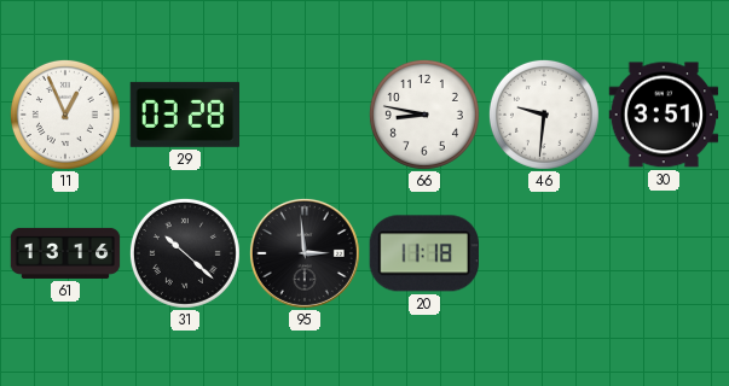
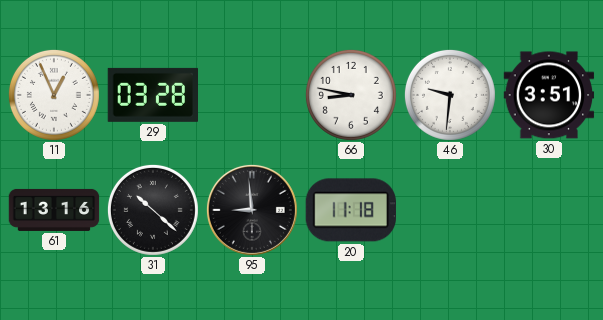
95: 2:59 -> 8:59 (252, 210)
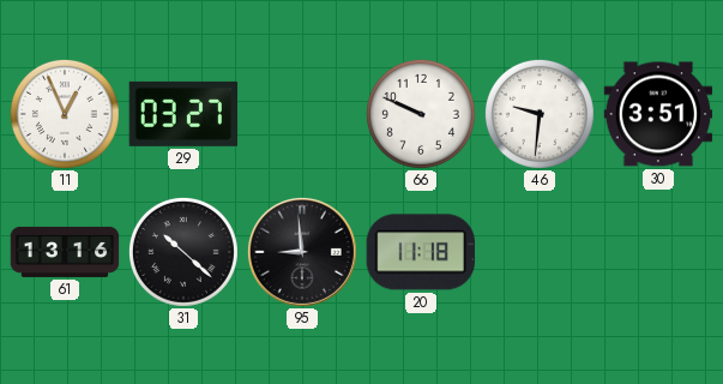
29: 03:28 -> 03:27 (183, 114)
66: 8:47 -> 9:49 (421, 114)
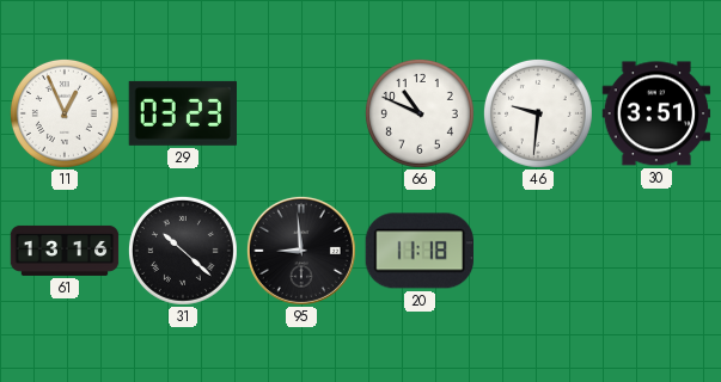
29: 03:27 -> 03:23 (183, 113)
66: 9:49 -> 10:49 (420, 113)
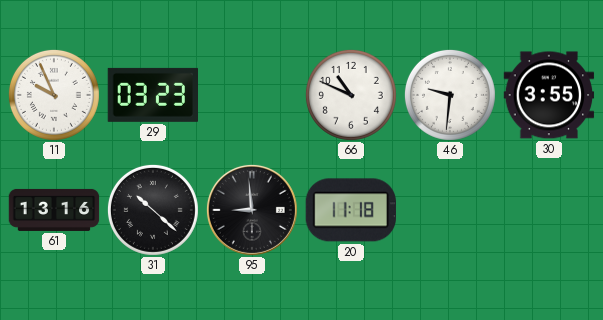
11: 12:56 -> 9:56 (54, 95)
30: 3:51 -> 3:55 (549, 95)
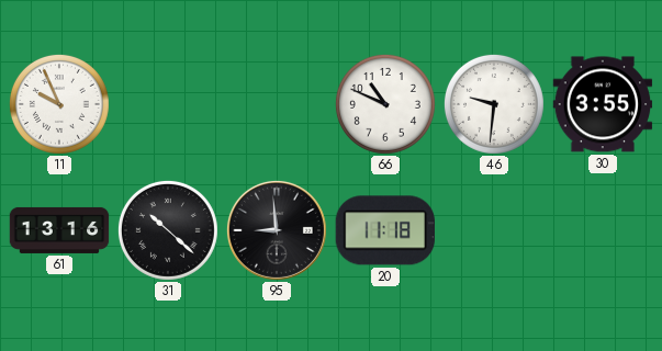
29: 03:23 -> none (153, 95)
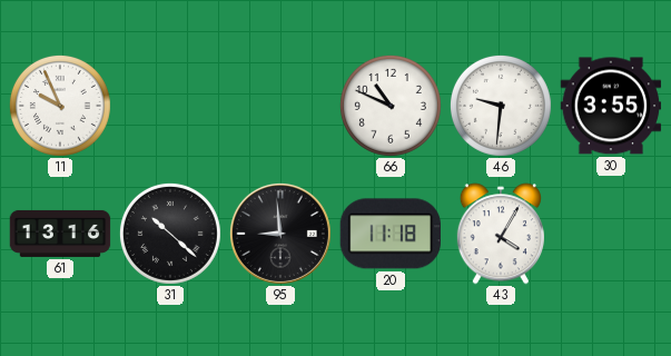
43: none -> 4:05 (501, 234)
